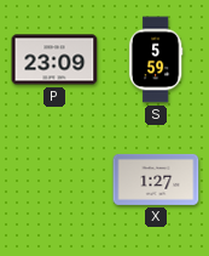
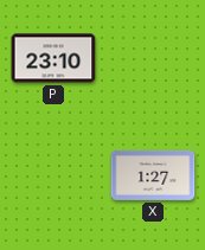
P: 23:09 -> 23:10 (53, 58)
S: 5:59 -> none (156, 59)
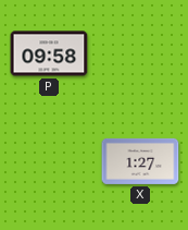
P: 23:10 -> 09:58 (49, 53)
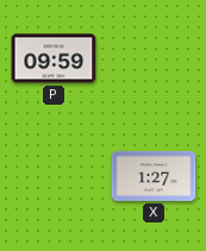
P: 09:58 -> 09:59 (54, 58)
